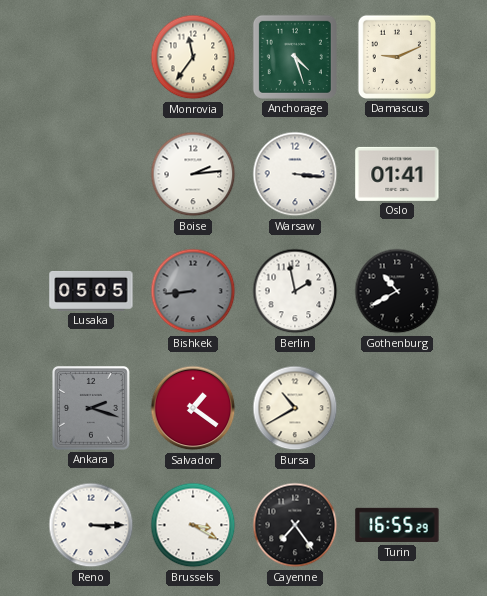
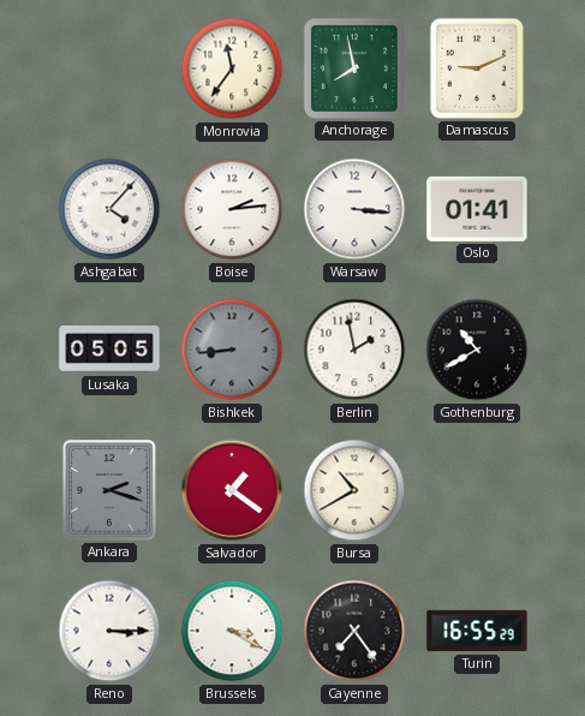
Anchorage: 4:27 -> 7:58 (354, 68)
Ashgabat: none -> 4:07 (109, 209)
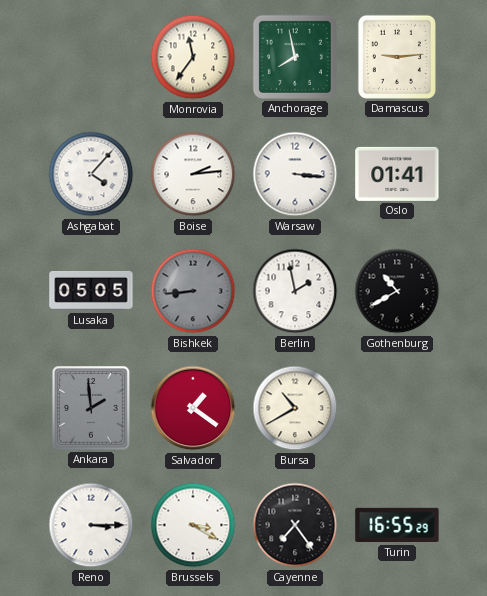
Damascus: 9:11 -> 9:14 (397, 57)
Ankara: 2:18 -> 1:59 (92, 409)
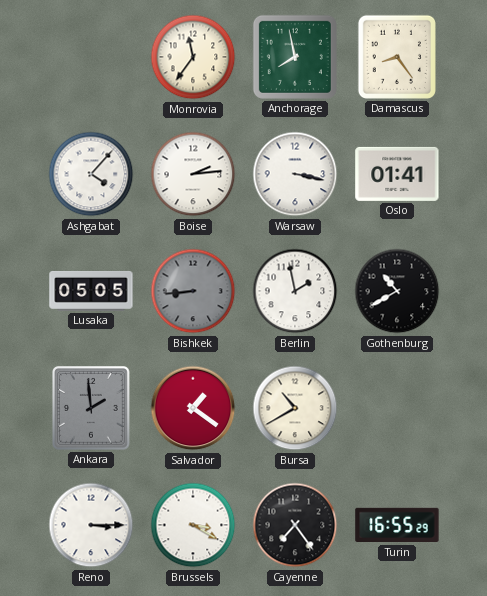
Damascus: 9:14 -> 8:24 (397, 57)
Warsaw: 3:16 -> 3:17 (295, 174)
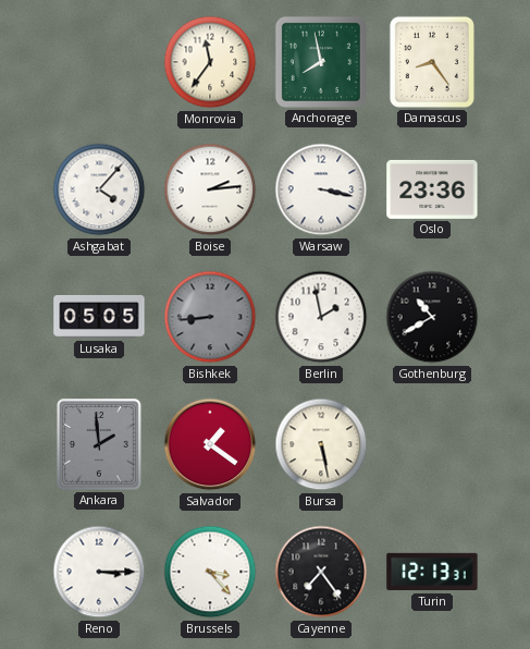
Oslo: 01:41 -> 23:36 (432, 189)
Bursa: 10:40 -> 5:28 (321, 444)
Brussels: 3:20 -> 3:23 (210, 572)
Turin: 16:55 -> 12:13 (432, 572)
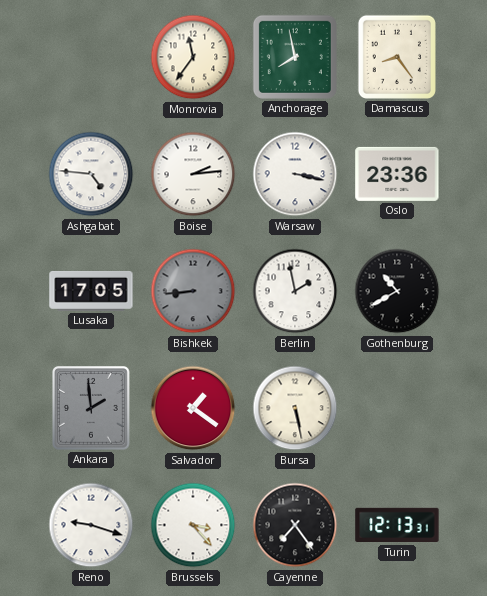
Ashgabat: 4:07 -> 4:46 (91, 174)
Lusaka: 05:05 -> 17:05 (91, 291)
Reno: 3:15 -> 9:18 (91, 525)
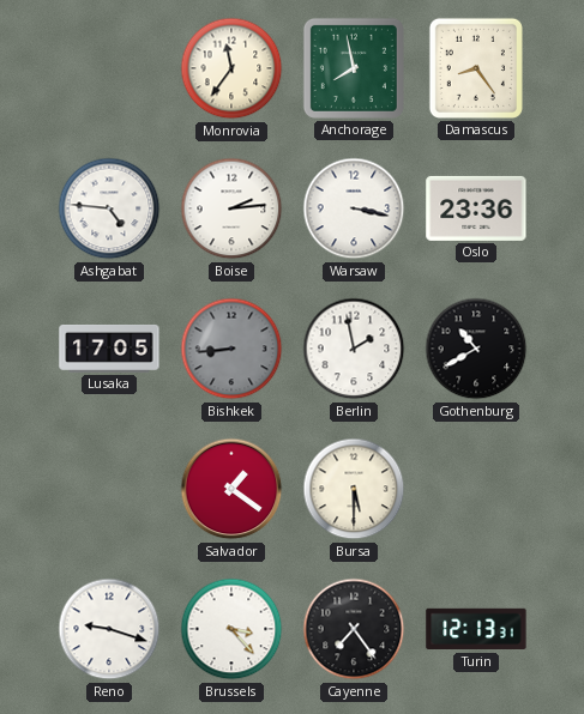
Ankara: 1:59 -> none (92, 409)
Bursa: 5:28 -> 5:30 (354, 489)
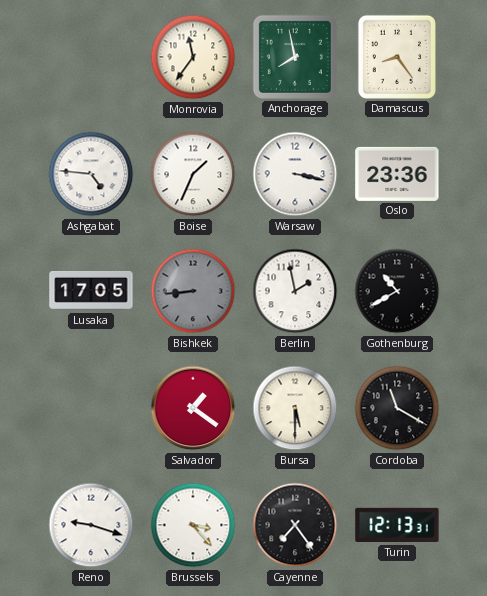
Boise: 2:14 -> 1:34 (193, 174)
Cordoba: none -> 11:20 (397, 408)
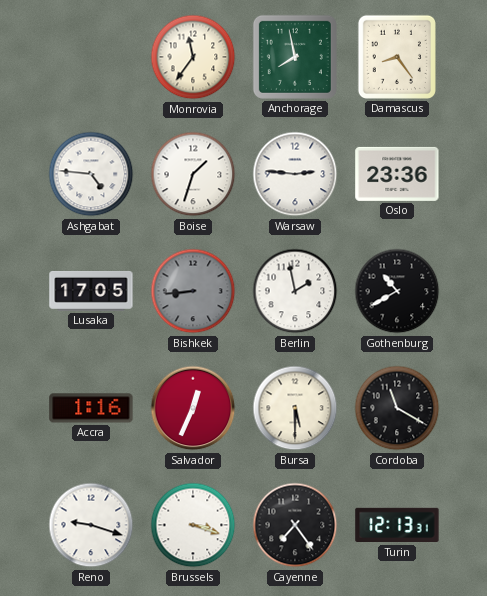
Boise: 1:34 -> 1:33 (193, 174)
Warsaw: 3:17 -> 2:46 (295, 174)
Accra: none -> 1:16 (91, 408)
Salvador: 1:21 -> 12:34 (193, 408)
Brussels: 3:23 -> 3:18 (193, 525)
